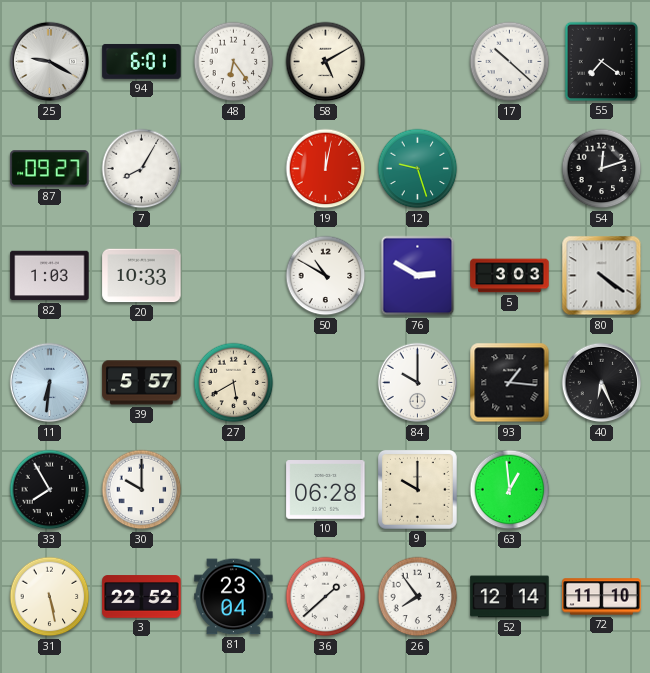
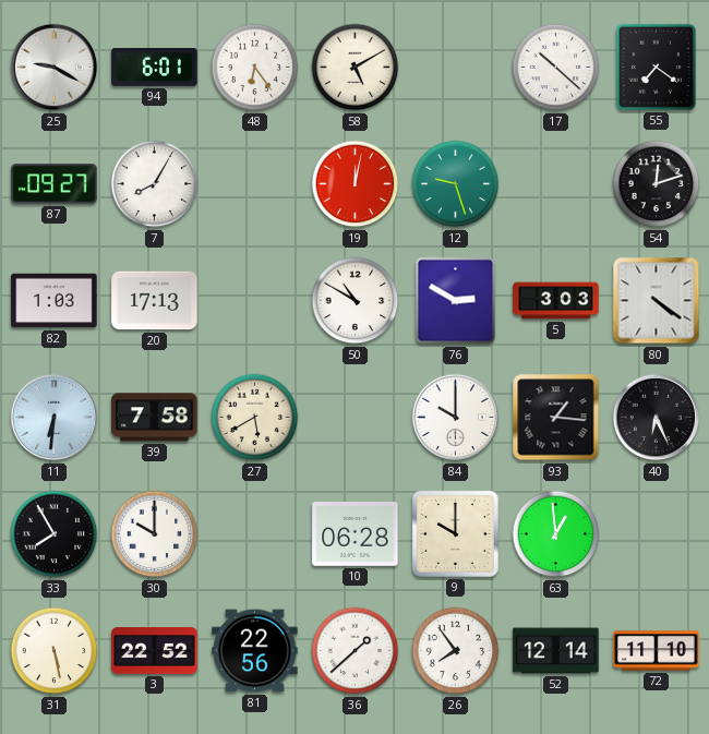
20: 10:33 -> 17:13 (155, 301)
39: 5:57 -> 7:58 (155, 418)
81: 23:04 -> 22:56 (255, 651)
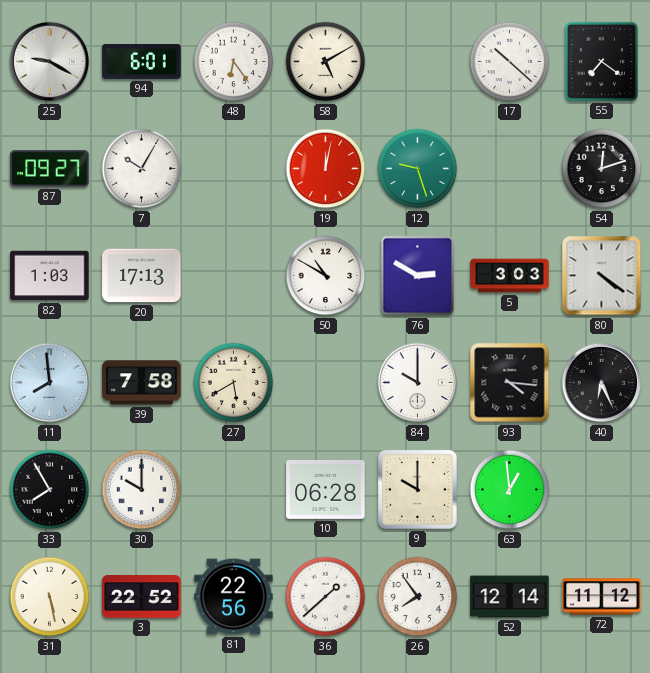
7: 8:05 -> 10:05 (142, 169)
11: 6:31 -> 7:59 (50, 383)
93: 1:16 -> 4:16 (510, 383)
72: 11:10 -> 11:12 (602, 597)
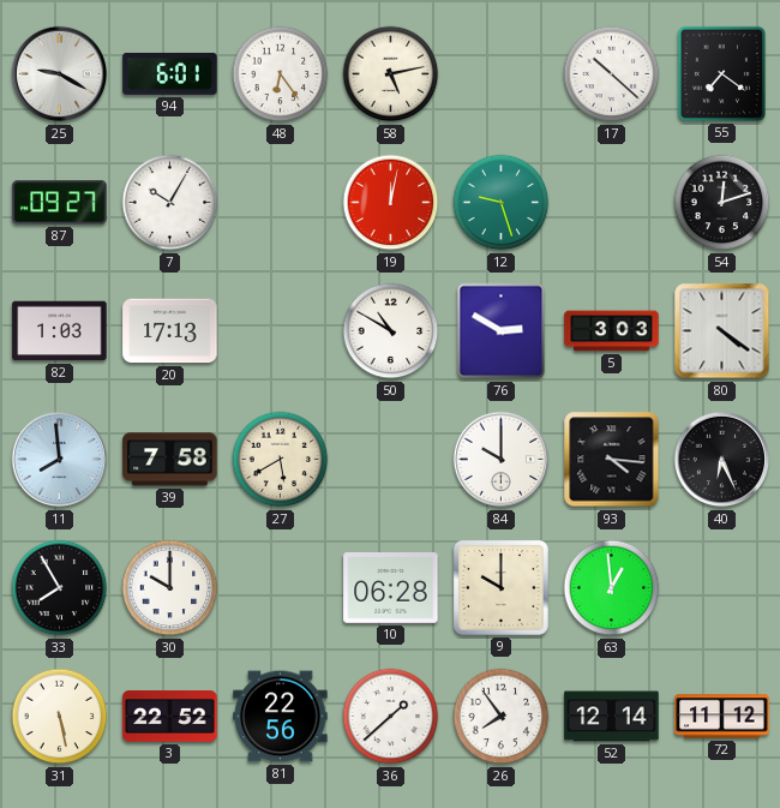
58: 5:10 -> 5:13 (391, 74)
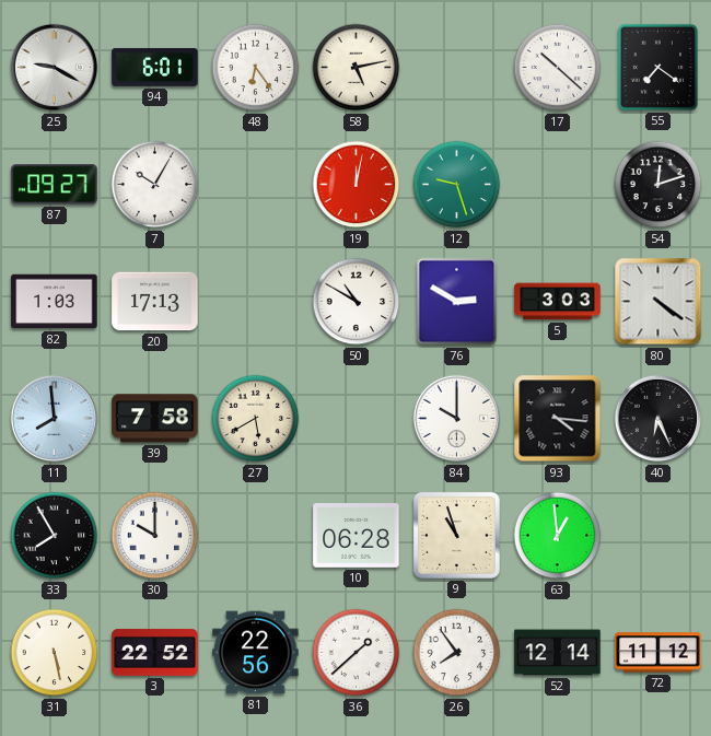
9: 10:00 -> 10:57 (456, 535)
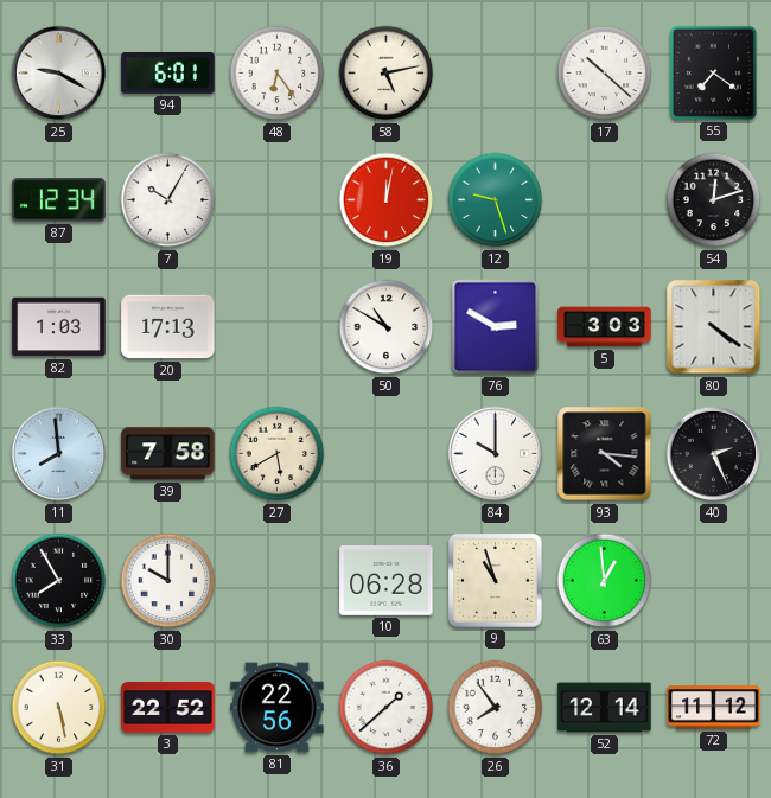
87: 09:27 -> 12:34 (59, 200)
40: 6:26 -> 2:26 (714, 454)
